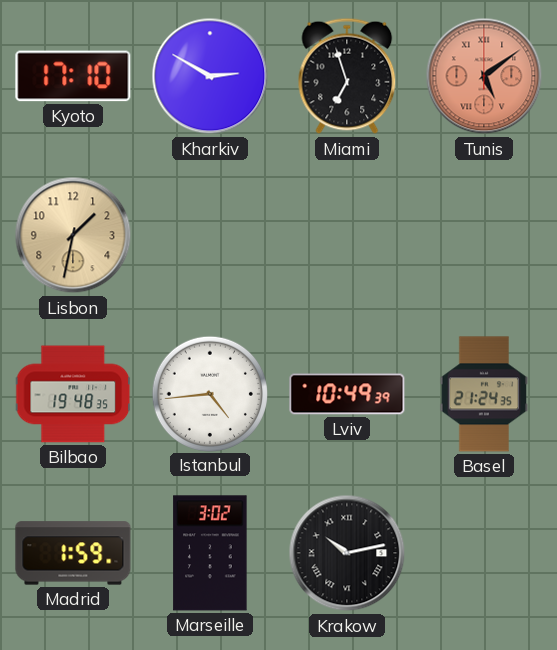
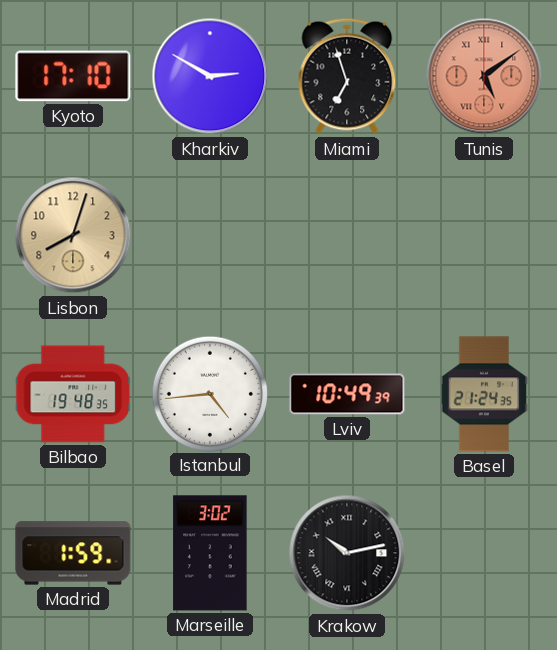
Lisbon: 1:32 -> 8:03 (73, 235)
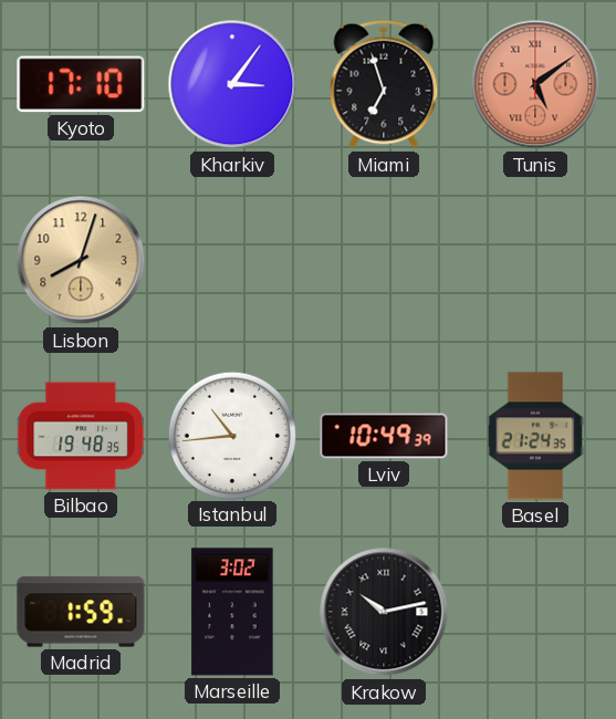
Kharkiv: 2:50 -> 3:06 (232, 84)
Istanbul: 4:44 -> 10:44 (231, 435)
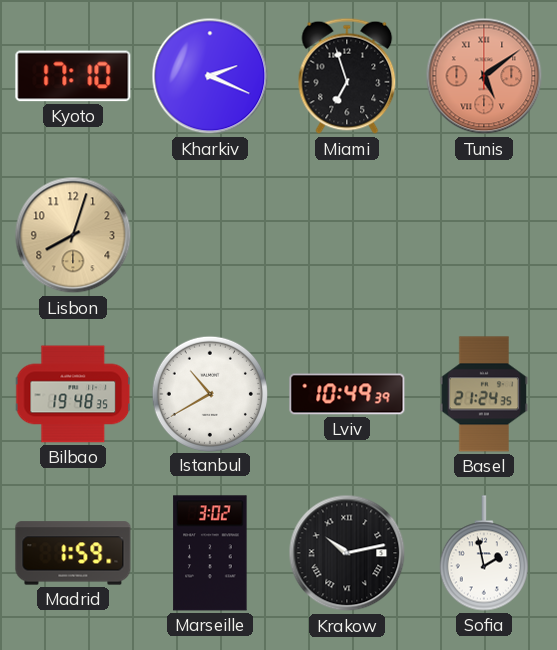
Kharkiv: 3:06 -> 2:19 (210, 76)
Istanbul: 10:44 -> 10:40 (209, 393)
Sofia: none -> 1:58 (484, 553)
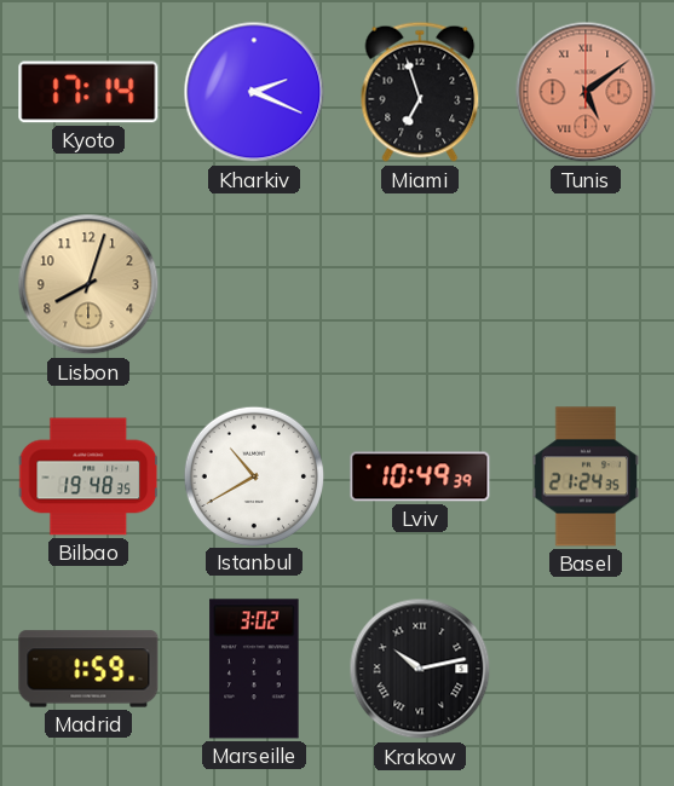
Kyoto: 17:10 -> 17:14 (88, 92)
Sofia: 1:58 -> none (484, 553)
